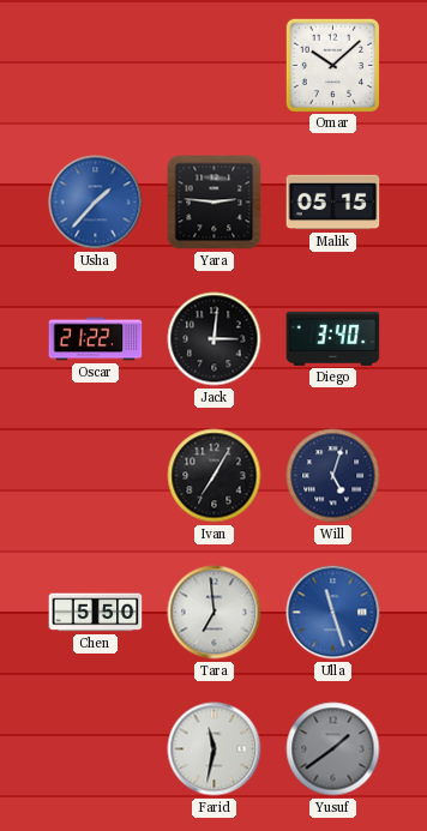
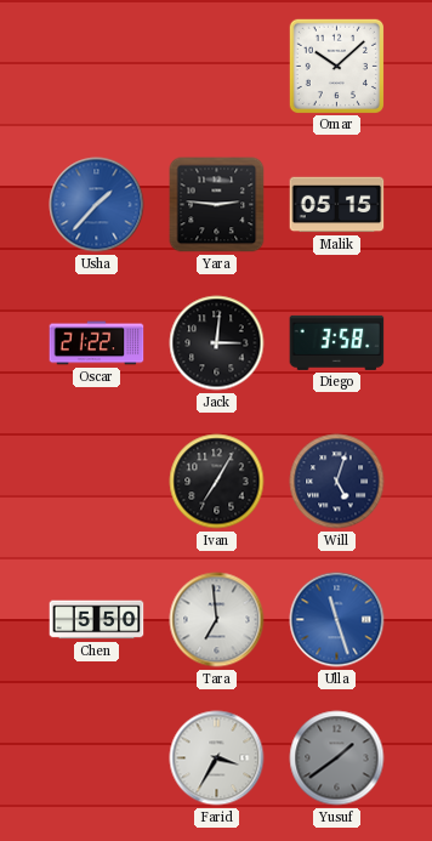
Diego: 3:40 -> 3:58 (337, 342)
Farid: 11:32 -> 3:35 (217, 758)
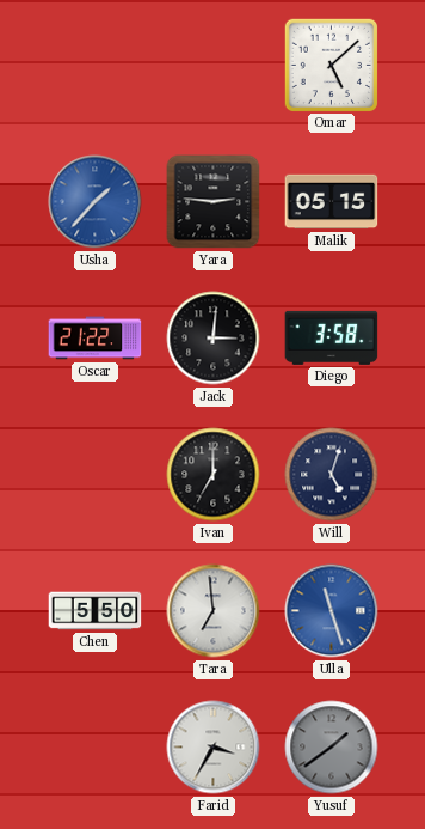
Omar: 10:08 -> 5:08 (331, 65)
Ivan: 7:05 -> 7:00 (214, 475)
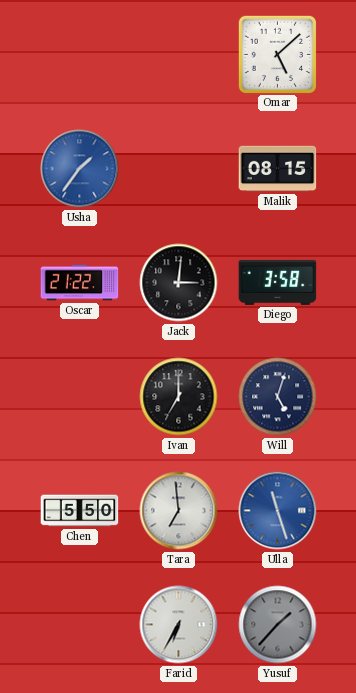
Usha: 1:37 -> 1:36 (80, 169)
Yara: 2:46 -> none (214, 202)
Malik: 05:15 -> 08:15 (278, 169)
Farid: 3:35 -> 6:35 (179, 625)
Yusuf: 1:39 -> 1:37 (278, 625)
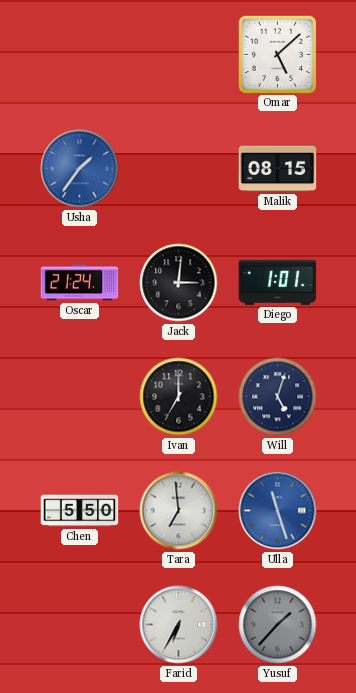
Oscar: 21:22 -> 21:24 (80, 283)
Diego: 3:58 -> 1:01 (278, 282)
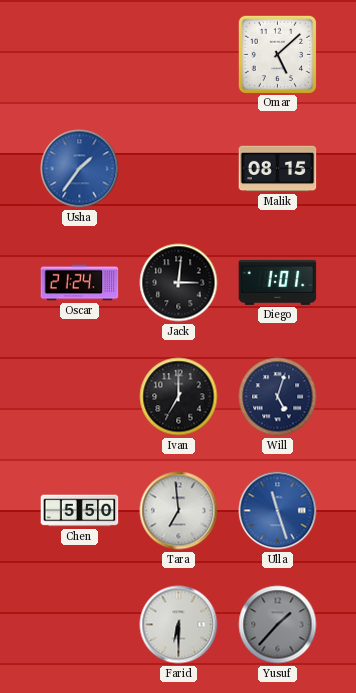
Farid: 6:35 -> 6:30 (179, 625)
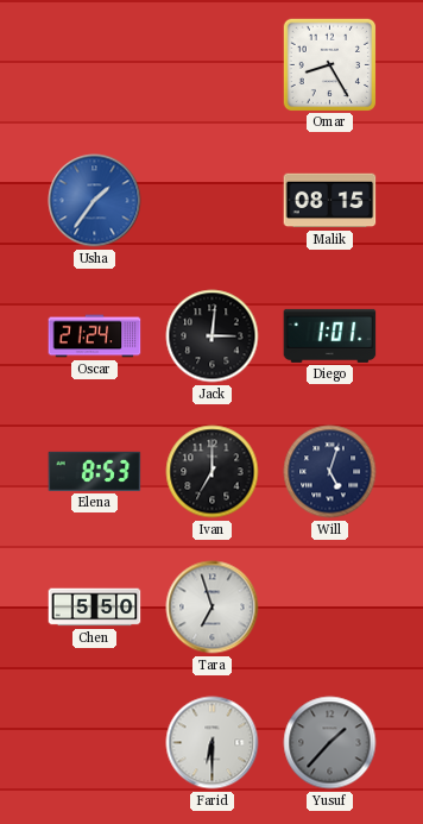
Omar: 5:08 -> 8:25 (329, 64)
Elena: none -> 8:53 (95, 471)
Tara: 6:59 -> 6:57 (213, 608)
Ulla: 11:27 -> none (278, 511)
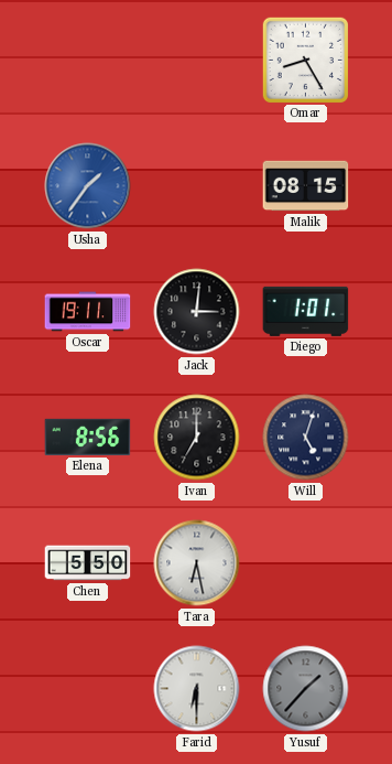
Oscar: 21:24 -> 19:11 (88, 312)
Elena: 8:53 -> 8:56 (88, 437)
Tara: 6:57 -> 6:28 (197, 563)
